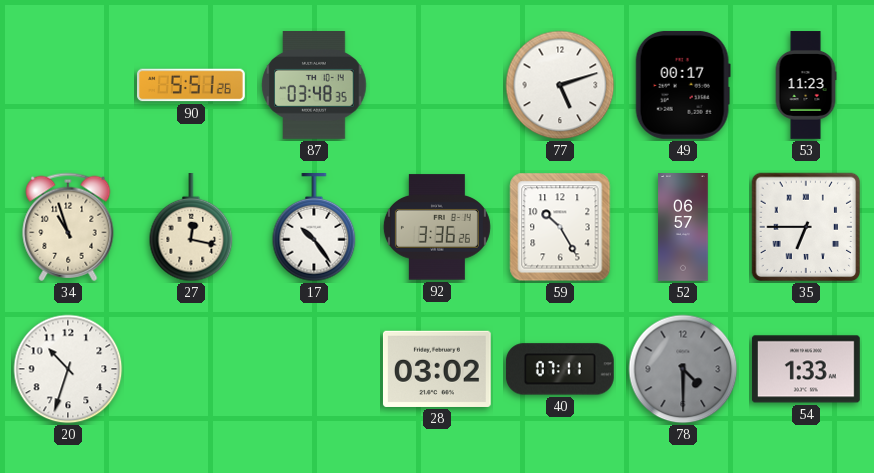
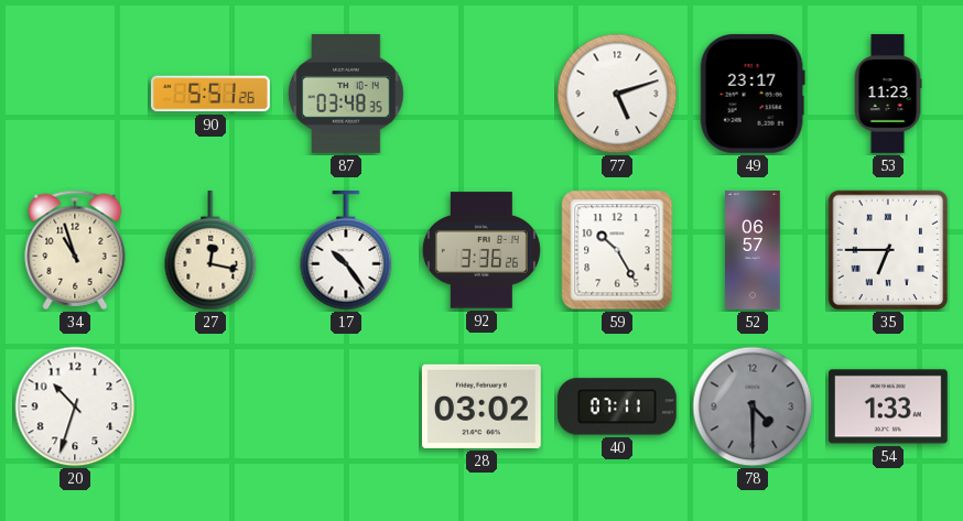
49: 00:17 -> 23:17 (753, 94)
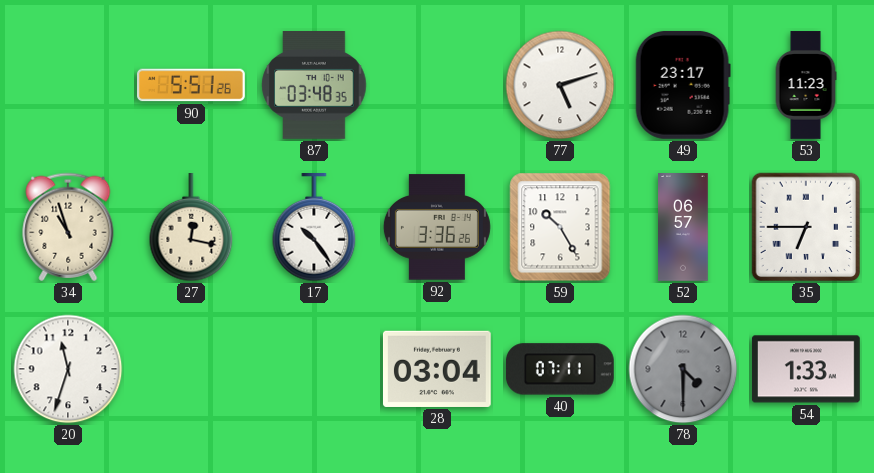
20: 10:33 -> 11:33 (68, 369)
28: 03:02 -> 03:04 (437, 369)
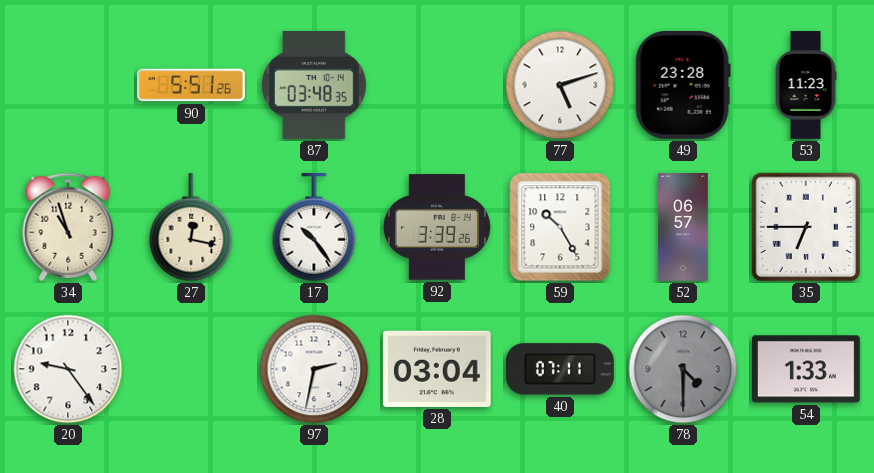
49: 23:17 -> 23:28 (683, 85)
92: 3:36 -> 3:39 (437, 227)
20: 11:33 -> 9:24 (68, 369)
97: none -> 2:32 (314, 369)
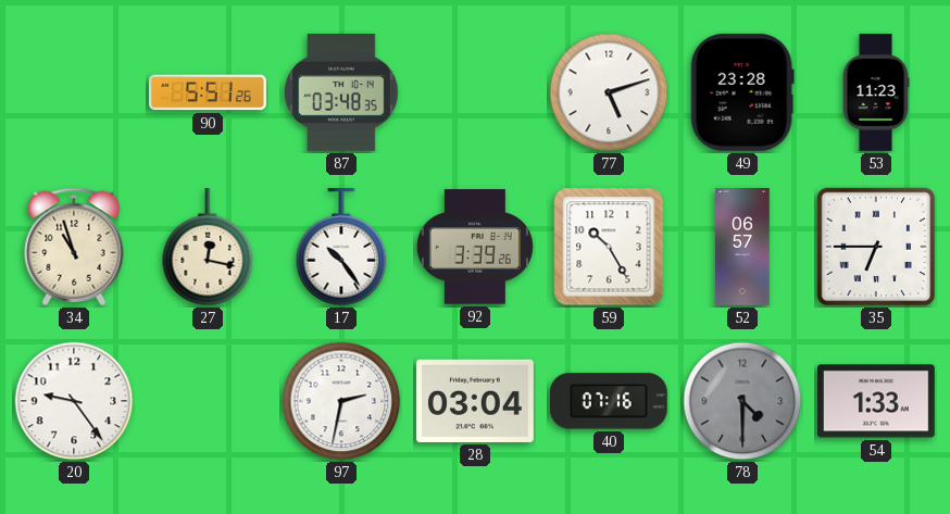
40: 07:11 -> 07:16 (609, 401)
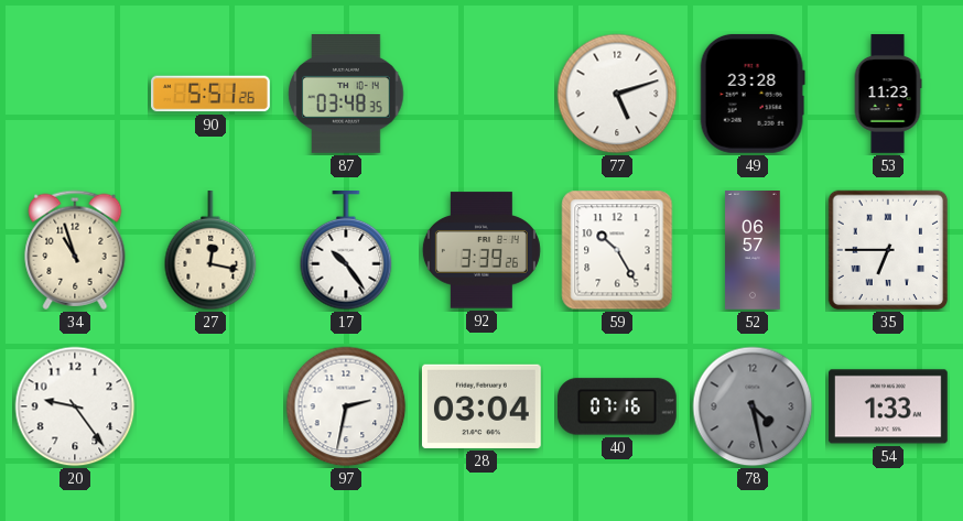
78: 4:30 -> 4:28 (753, 406)
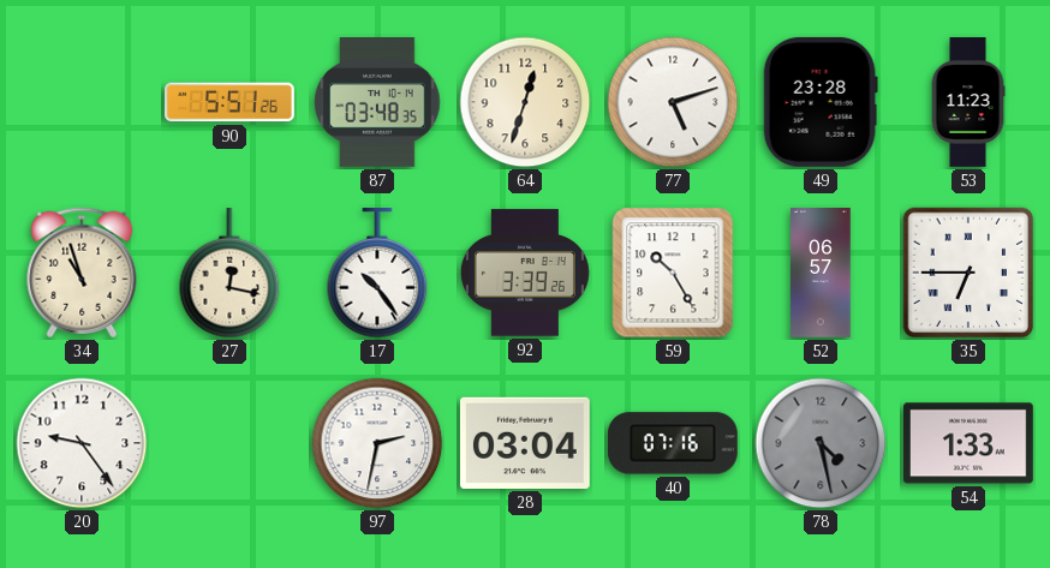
64: none -> 12:33 (525, 102)
